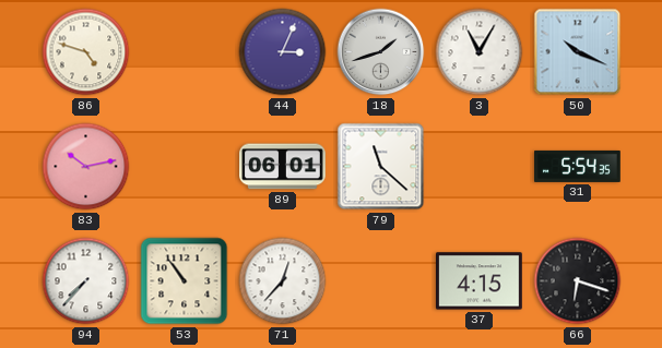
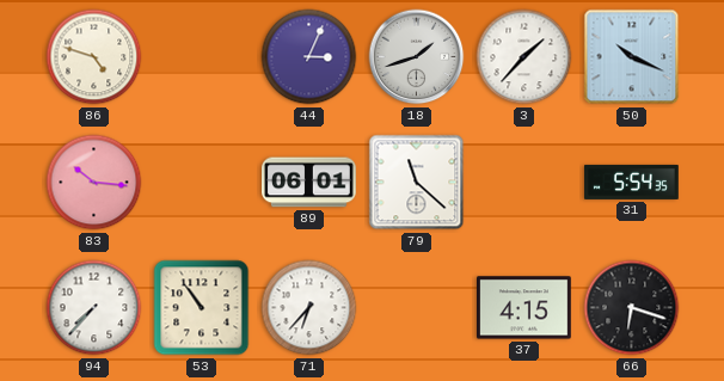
3: 11:05 -> 1:37 (524, 57)
83: 10:13 -> 10:16 (94, 183)
71: 12:37 -> 6:37 (309, 308)
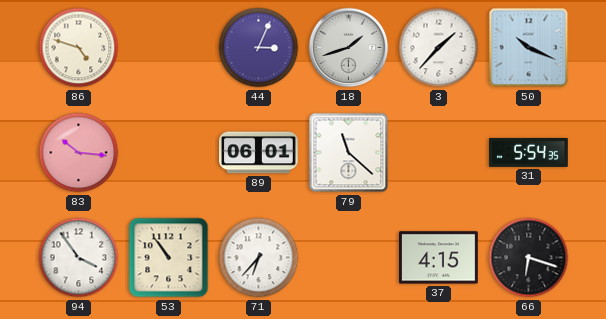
94: 7:37 -> 3:54 (79, 258)
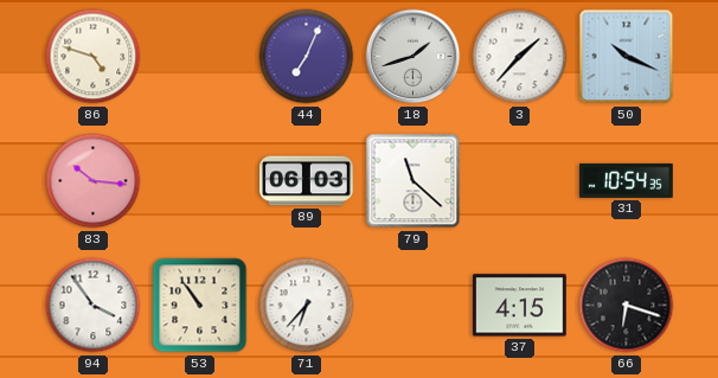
44: 3:04 -> 7:04 (307, 57)
89: 06:01 -> 06:03 (307, 181)
31: 5:54 -> 10:54 (627, 180)
